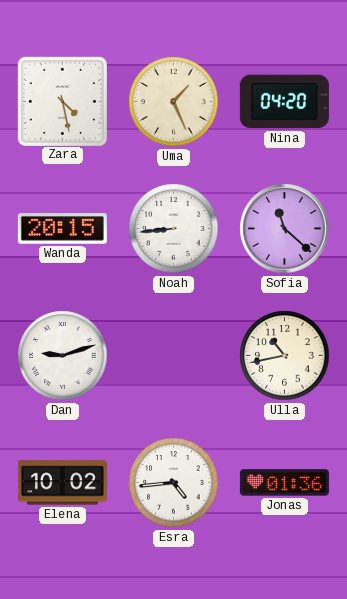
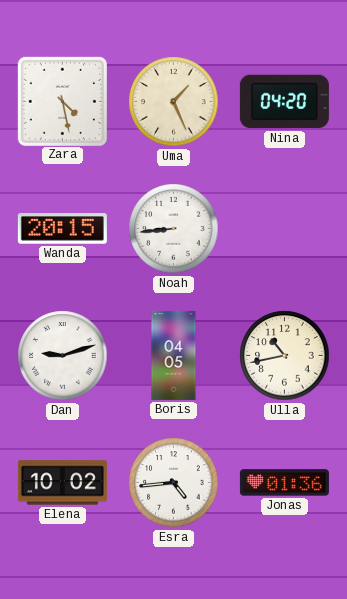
Sofia: 11:22 -> none (285, 229)
Boris: none -> 04:05 (174, 355)
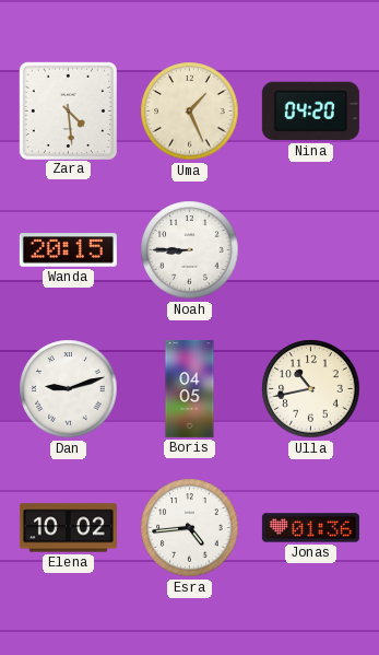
Zara: 4:28 -> 4:29 (68, 110)
Noah: 8:44 -> 8:45 (190, 250)
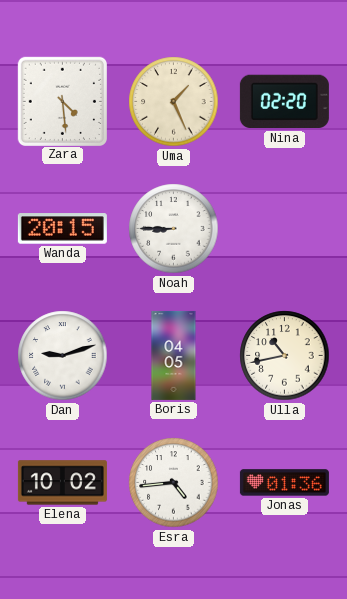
Nina: 04:20 -> 02:20 (284, 102)
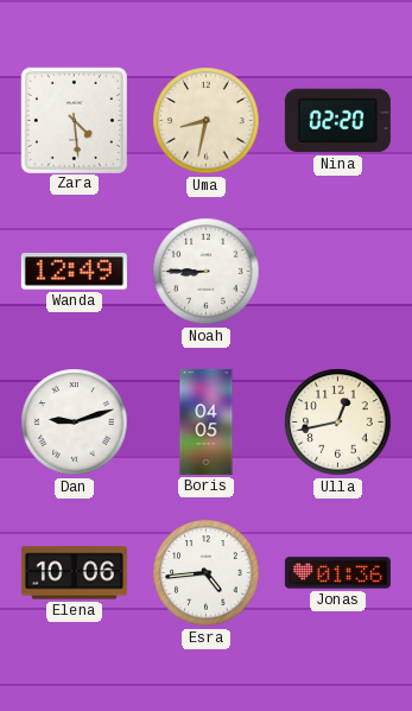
Uma: 1:26 -> 8:32 (207, 121)
Wanda: 20:15 -> 12:49 (74, 272)
Ulla: 10:43 -> 12:43 (338, 423)
Elena: 10:02 -> 10:06 (74, 573)
